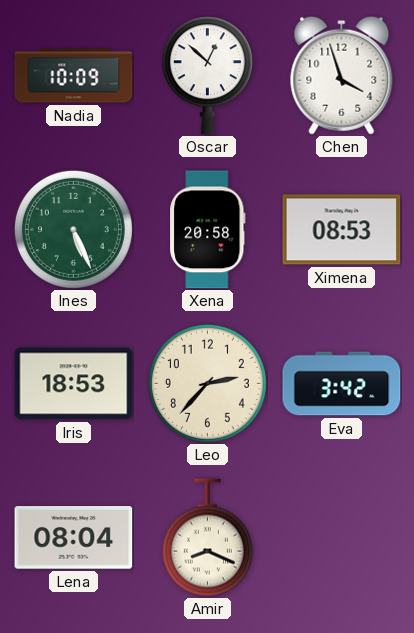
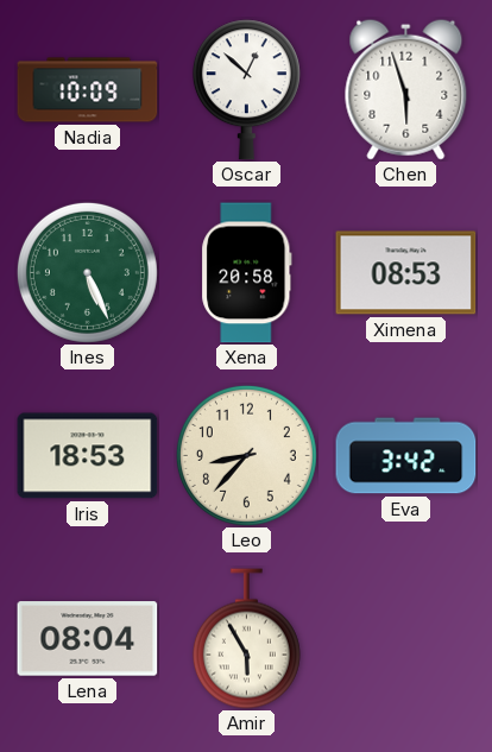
Chen: 3:57 -> 5:57 (406, 89)
Leo: 2:37 -> 8:37 (246, 455)
Amir: 8:19 -> 5:55 (246, 639)
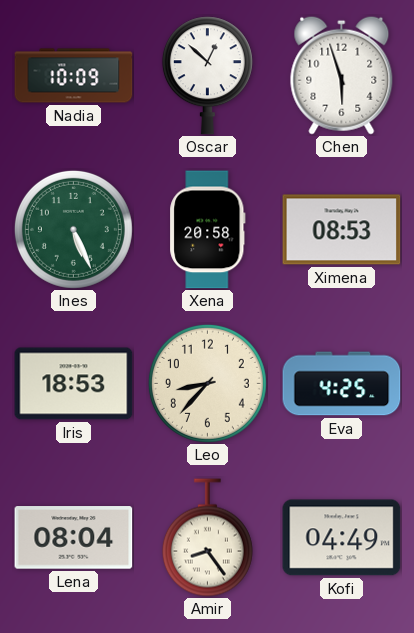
Eva: 3:42 -> 4:25 (342, 384)
Amir: 5:55 -> 8:24 (207, 538)
Kofi: none -> 04:49 (342, 538)
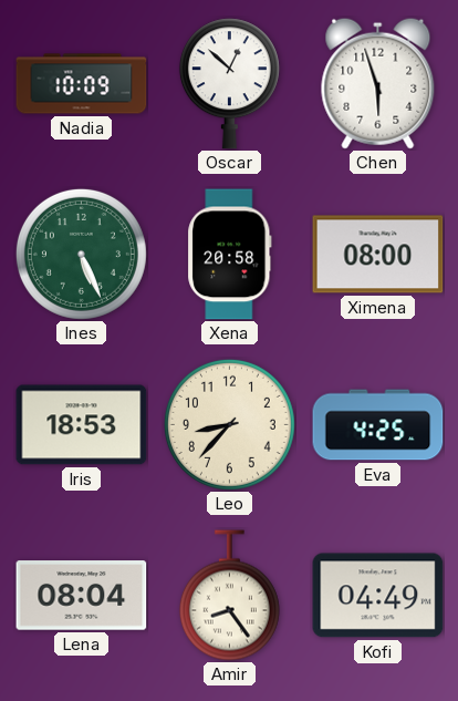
Ximena: 08:53 -> 08:00 (378, 255)
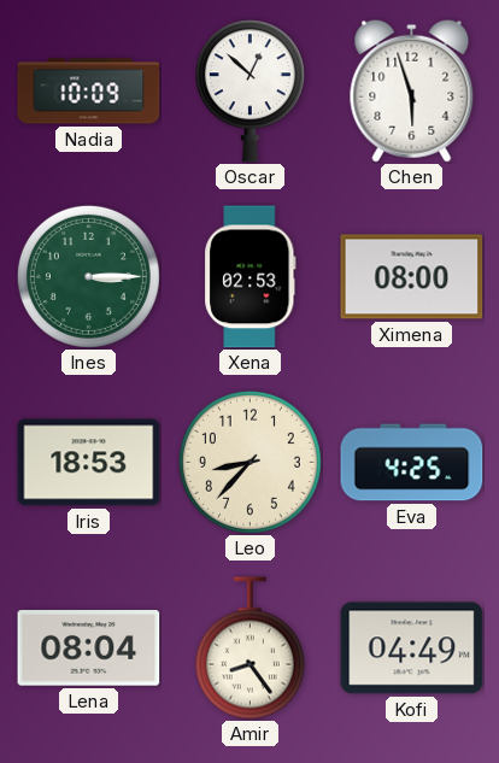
Ines: 5:26 -> 3:15 (88, 276)
Xena: 20:58 -> 02:53 (251, 277)
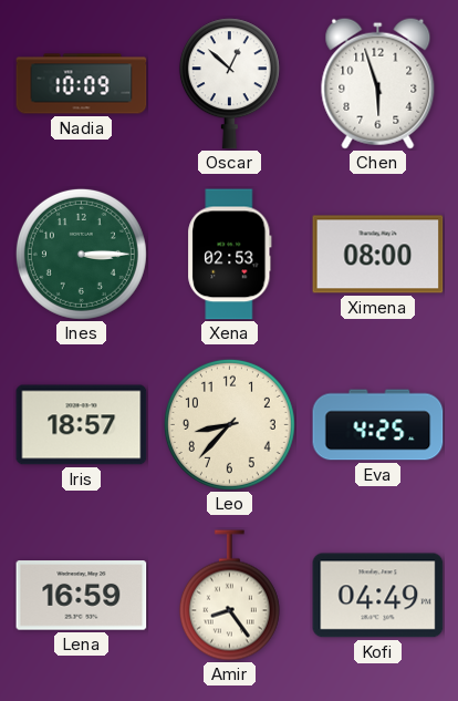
Iris: 18:53 -> 18:57 (82, 425)
Lena: 08:04 -> 16:59 (82, 596)
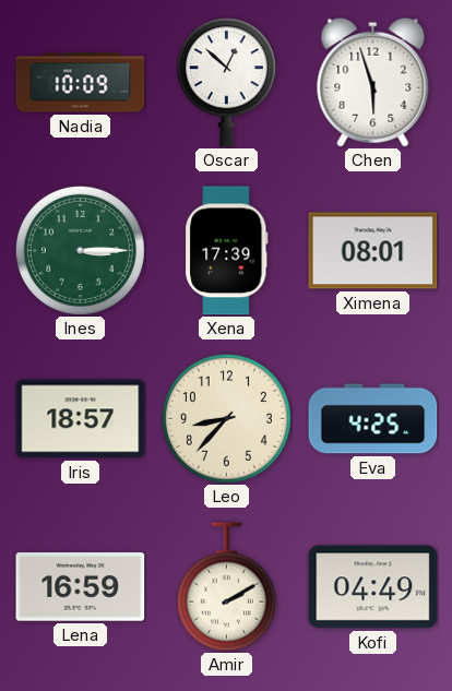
Xena: 02:53 -> 17:39 (227, 251)
Ximena: 08:00 -> 08:01 (373, 251)
Amir: 8:24 -> 2:10 (226, 587)
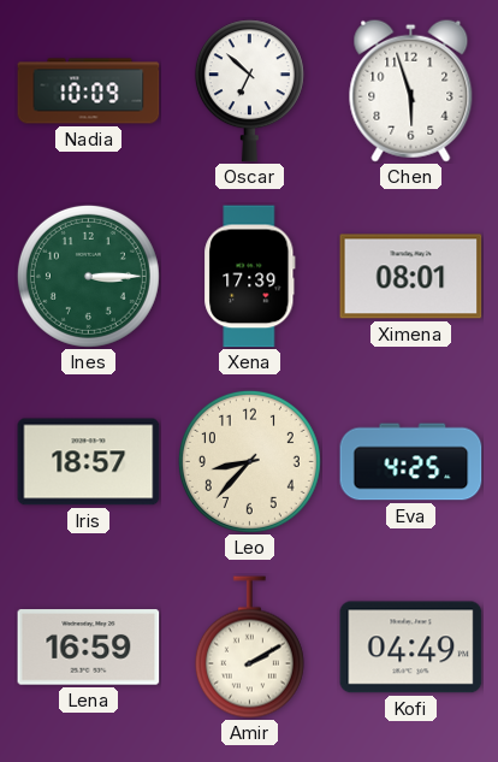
Oscar: 12:52 -> 6:52 (249, 91)
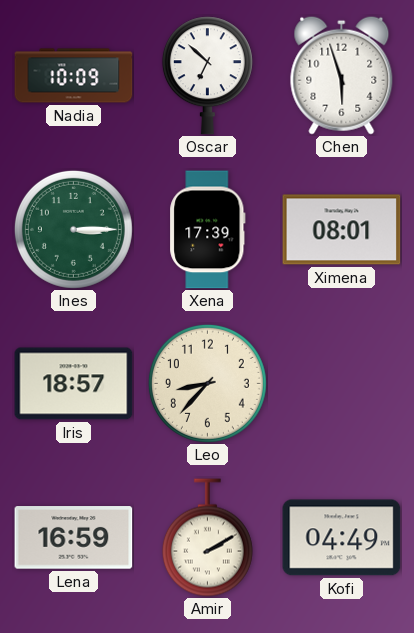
Eva: 4:25 -> none (411, 462)
